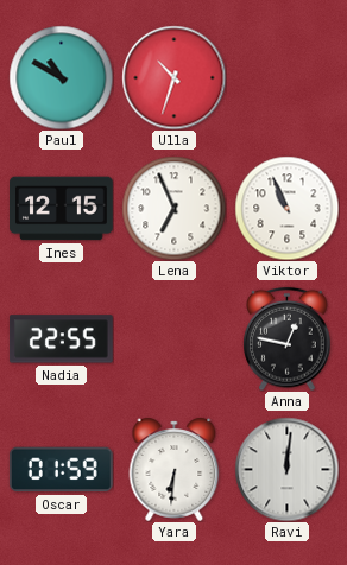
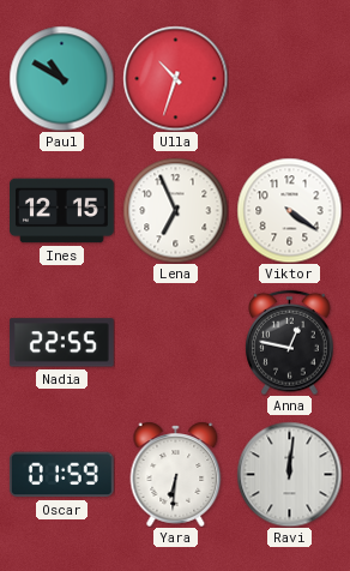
Viktor: 10:56 -> 4:21 (289, 210)
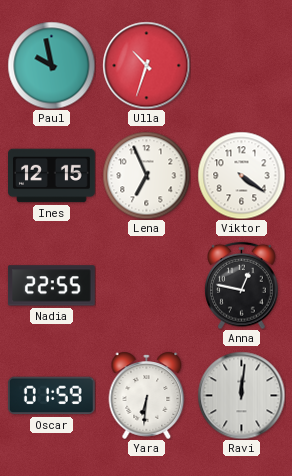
Paul: 10:50 -> 9:58 (51, 65)
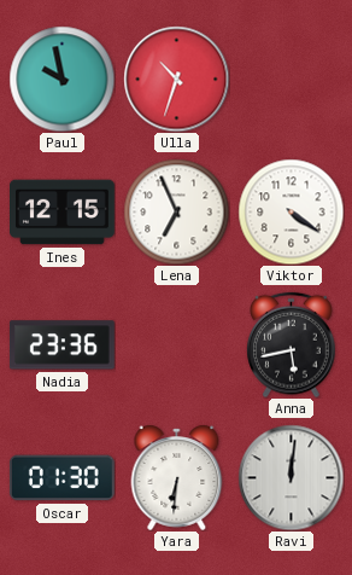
Nadia: 22:55 -> 23:36 (61, 345)
Anna: 12:47 -> 5:43 (292, 344)
Oscar: 01:59 -> 01:30 (61, 478)
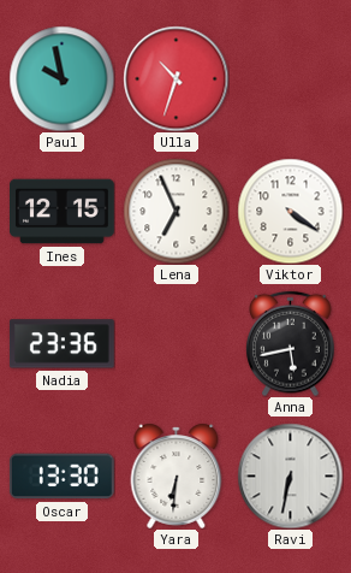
Oscar: 01:30 -> 13:30 (61, 477)
Ravi: 12:01 -> 6:32 (290, 475)
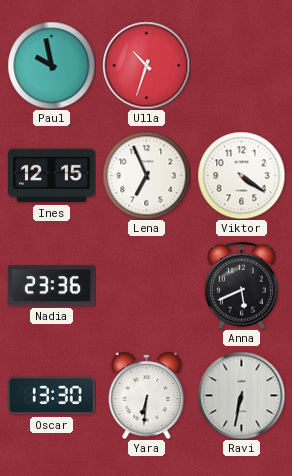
Anna: 5:43 -> 5:41 (242, 285)
